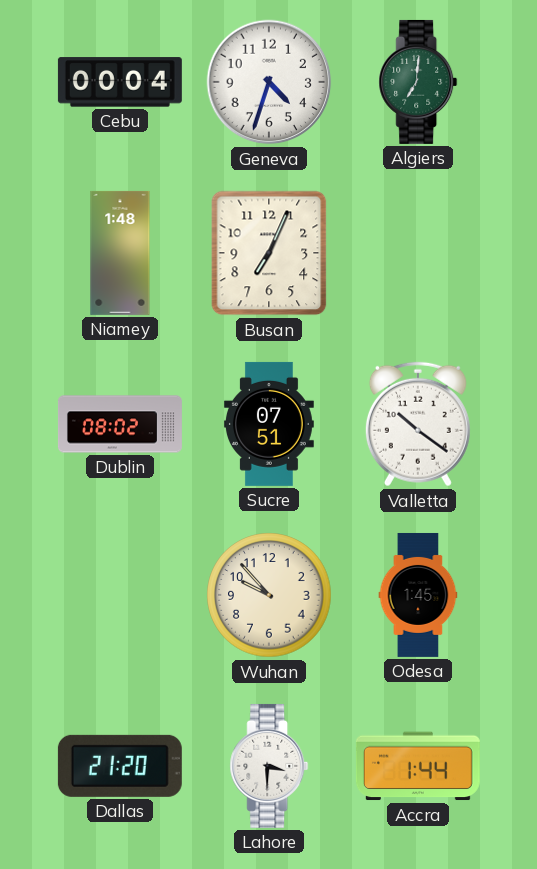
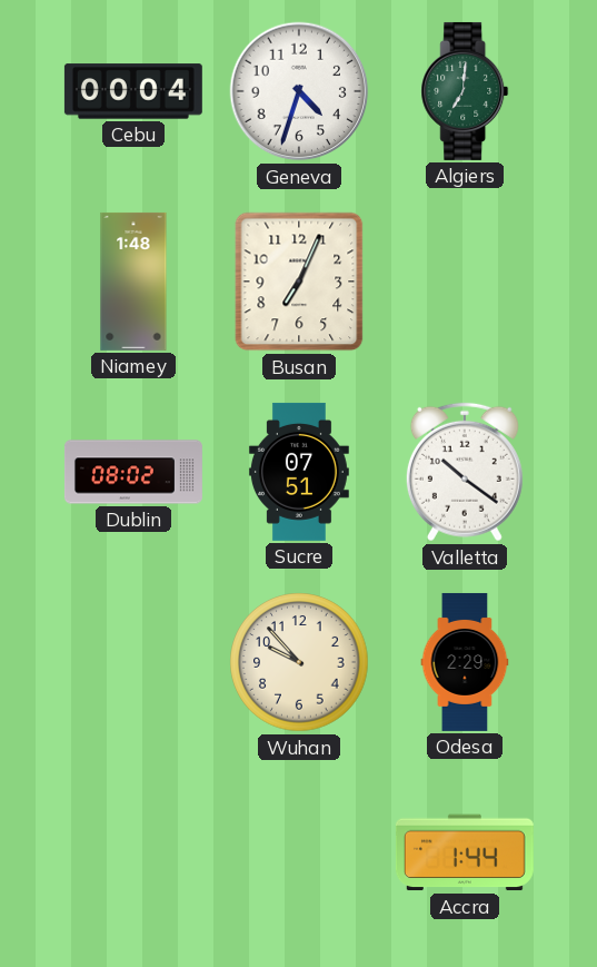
Odesa: 1:45 -> 2:29 (465, 662)
Dallas: 21:20 -> none (120, 766)
Lahore: 3:30 -> none (269, 766)
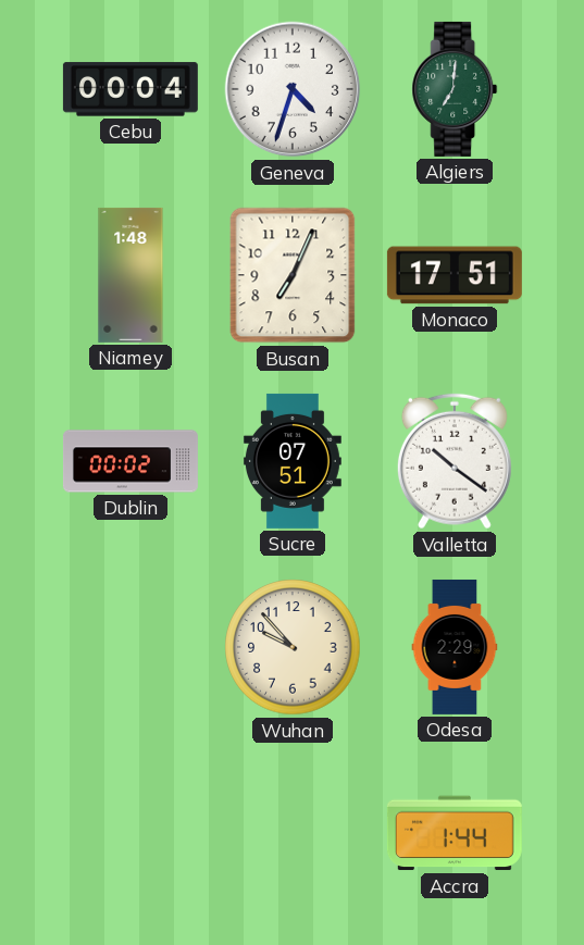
Monaco: none -> 17:51 (455, 275)
Dublin: 08:02 -> 00:02 (131, 461)
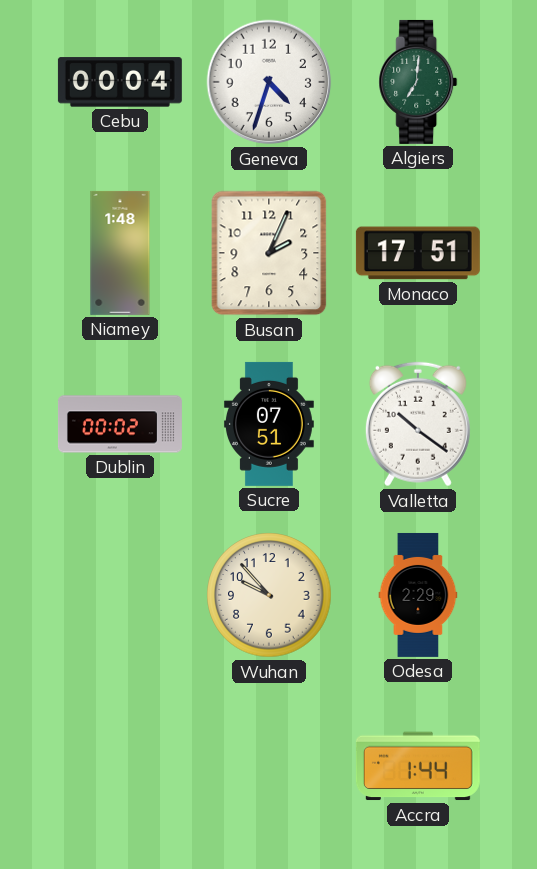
Busan: 7:04 -> 2:04 (269, 253)
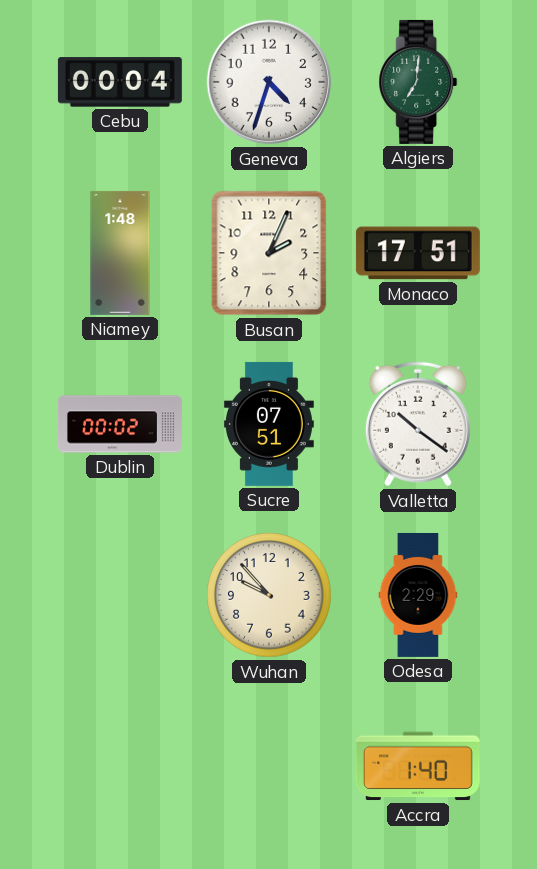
Accra: 1:44 -> 1:40 (418, 766)
